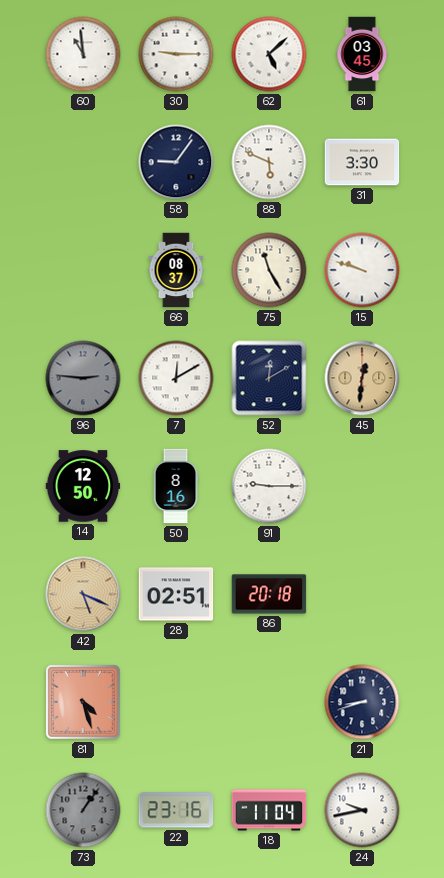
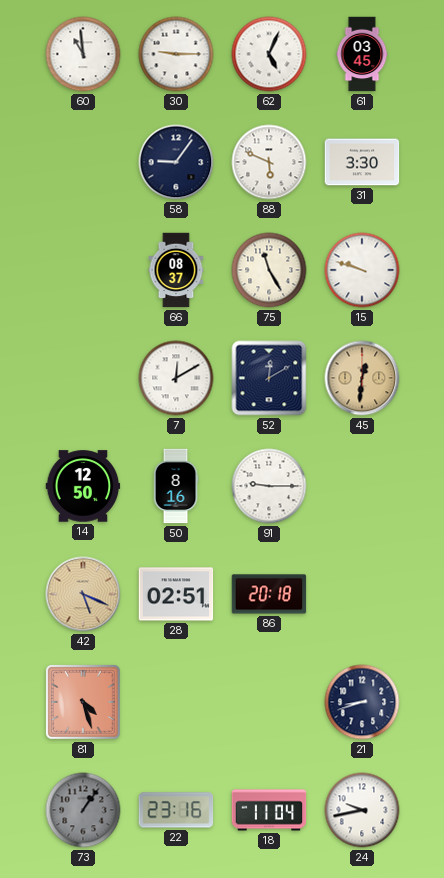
62: 5:08 -> 5:04 (269, 54)
96: 2:46 -> none (83, 378)
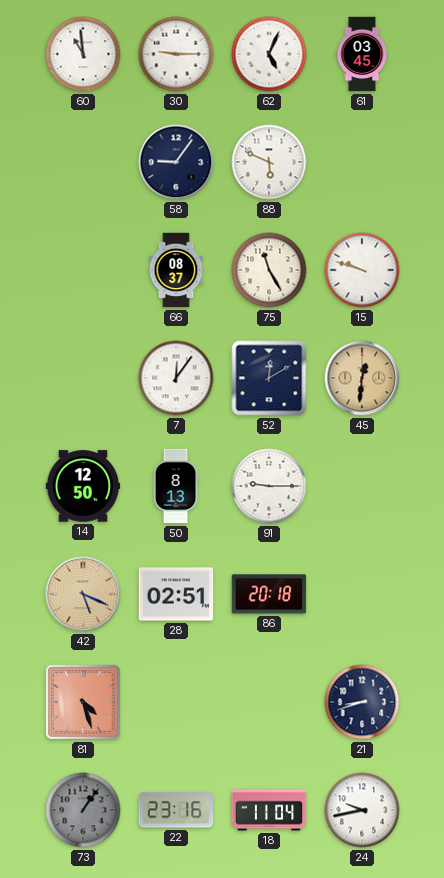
31: 3:30 -> none (362, 162)
7: 12:10 -> 12:06 (176, 378)
50: 8:16 -> 8:13 (176, 486)
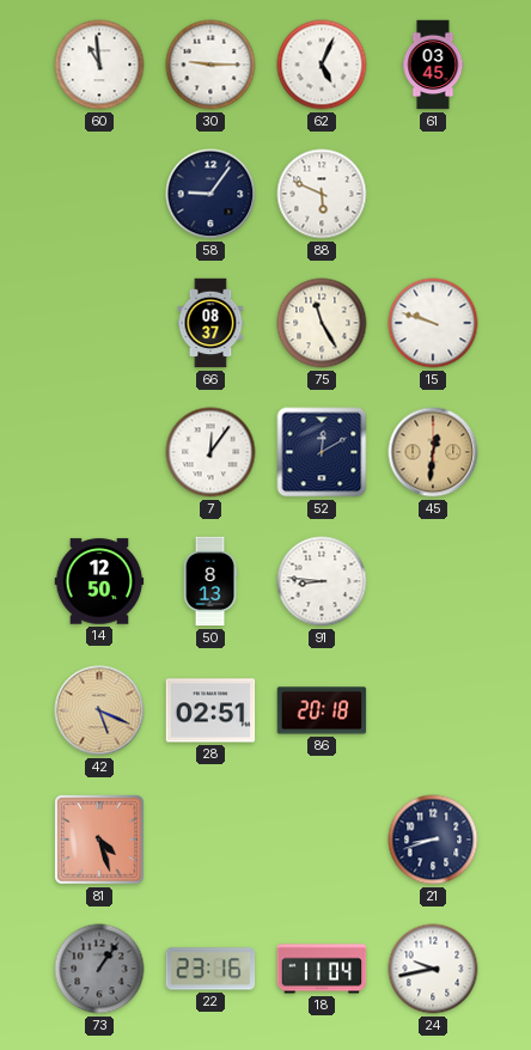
91: 9:15 -> 8:46 (322, 581)
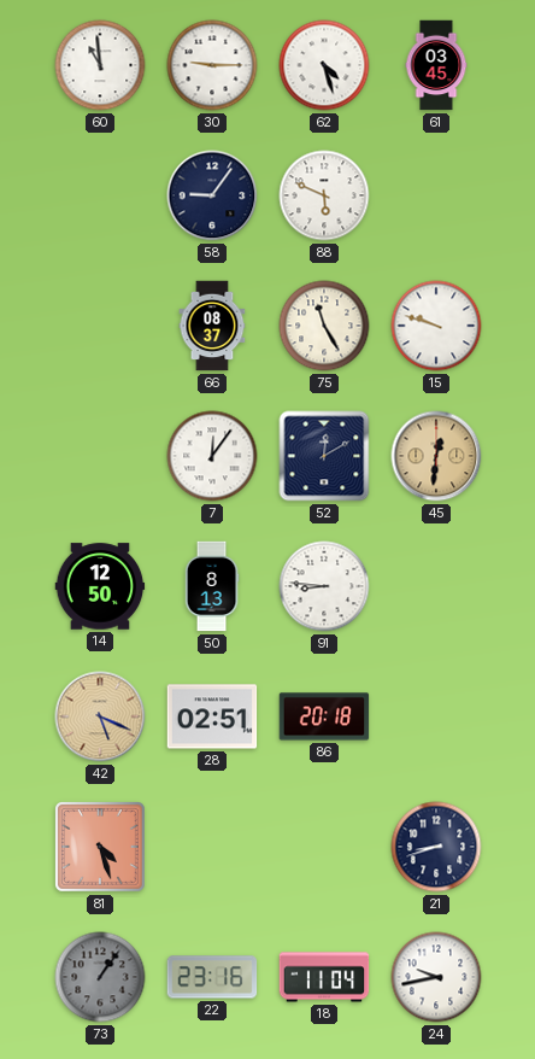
62: 5:04 -> 4:27 (324, 65)
